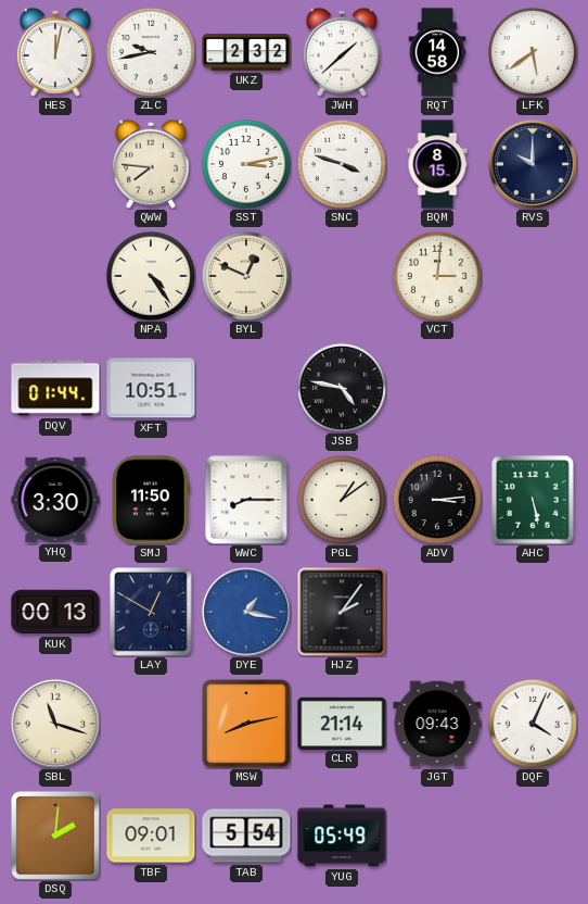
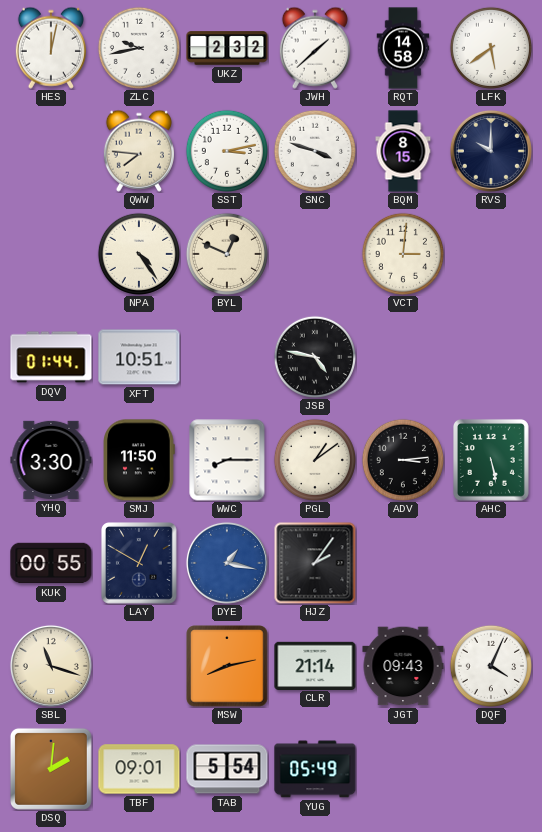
KUK: 00:13 -> 00:55 (51, 563)
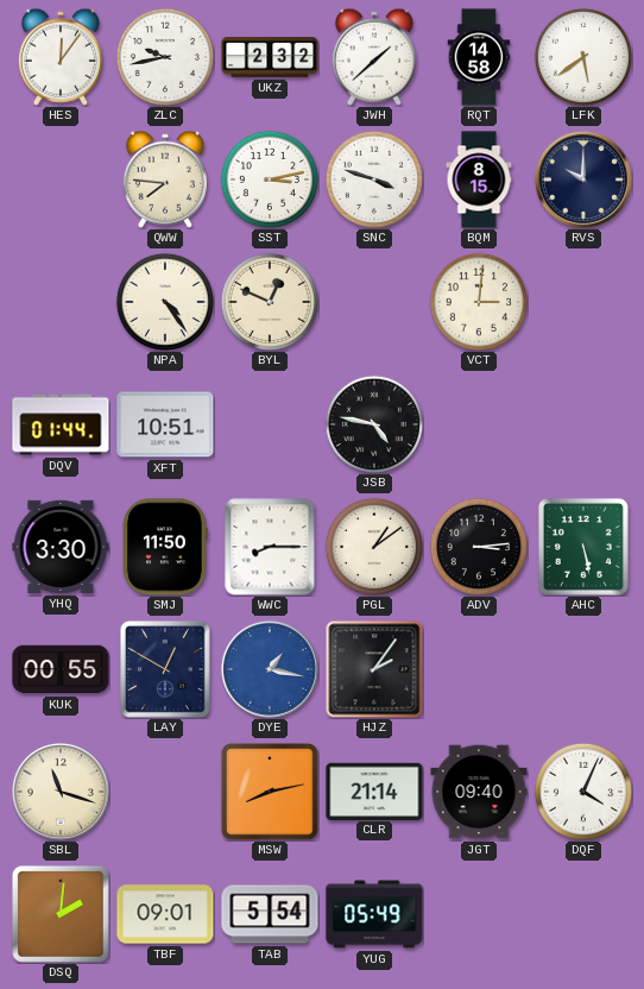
HES: 12:02 -> 12:06 (61, 57)
JGT: 09:43 -> 09:40 (479, 792)
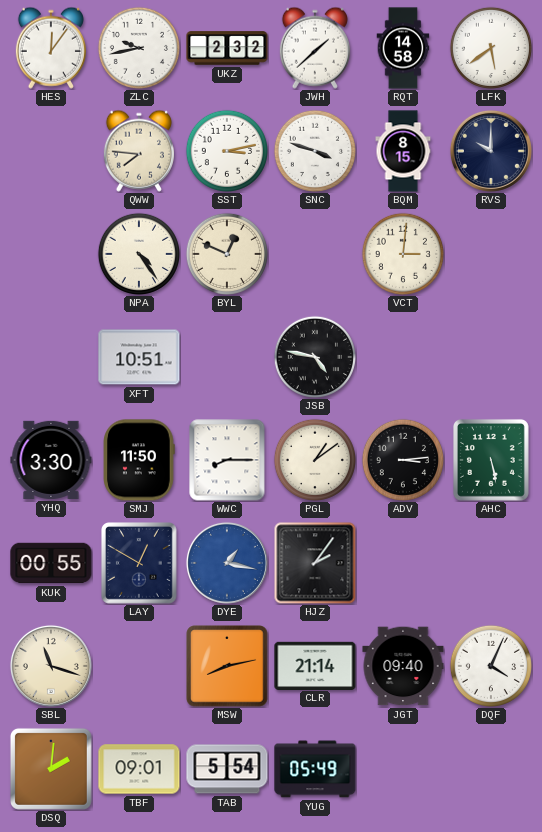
DQV: 01:44 -> none (61, 424)
